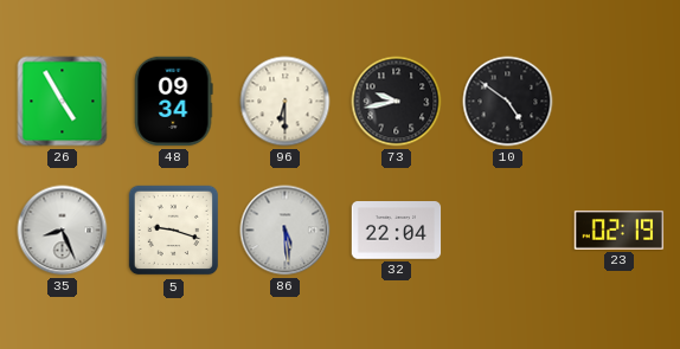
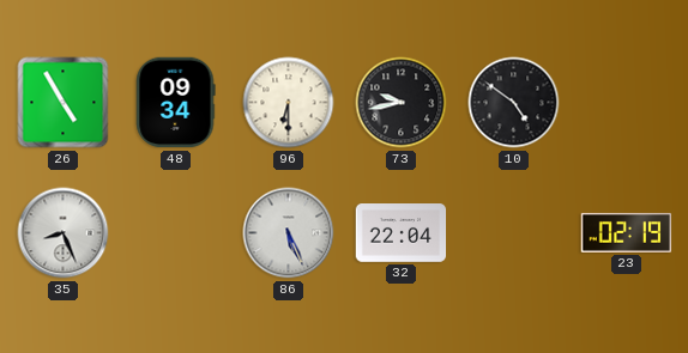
5: 9:18 -> none (174, 231)
86: 5:29 -> 5:26 (289, 233)
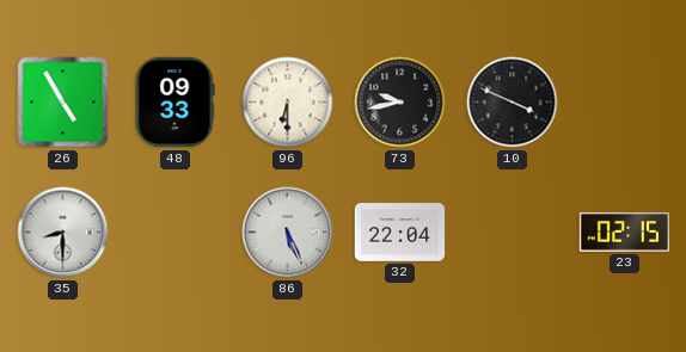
48: 09:34 -> 09:33 (174, 103)
10: 4:51 -> 3:49 (513, 103)
35: 8:26 -> 8:30 (63, 233)
23: 02:19 -> 02:15 (625, 231)
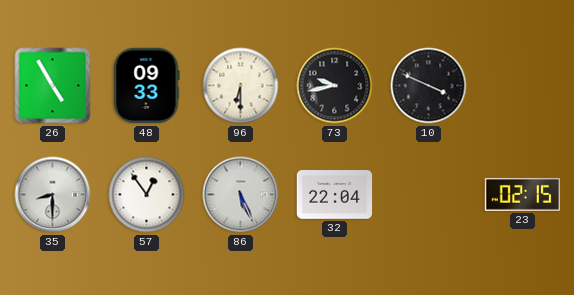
57: none -> 12:54 (147, 195)
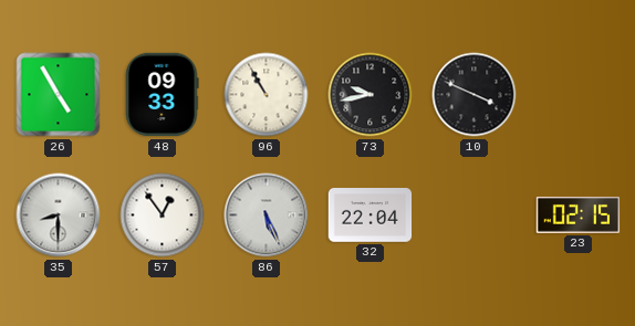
96: 6:30 -> 10:55 (267, 95)
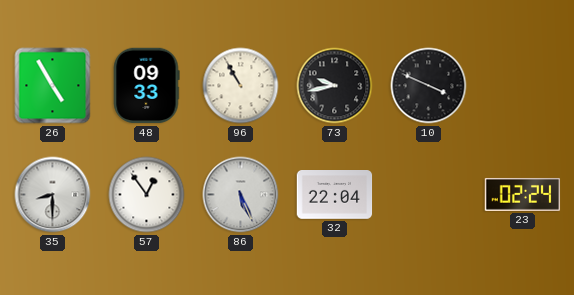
23: 02:15 -> 02:24 (523, 194)
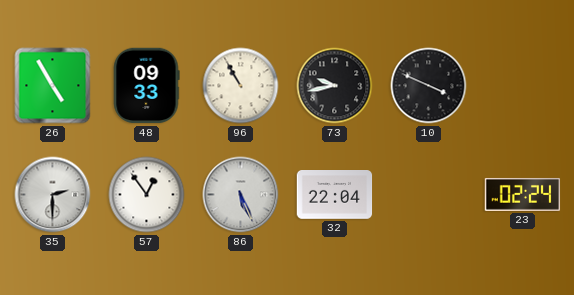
35: 8:30 -> 2:30 (53, 195)
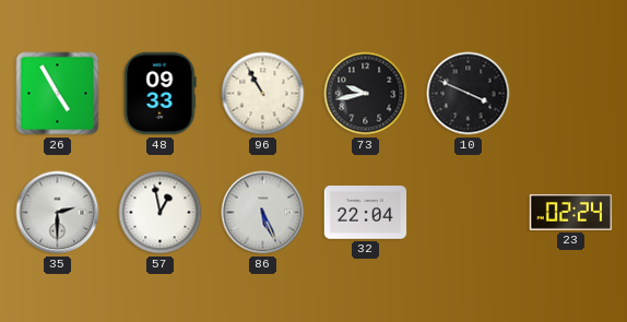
57: 12:54 -> 12:58 (161, 213)
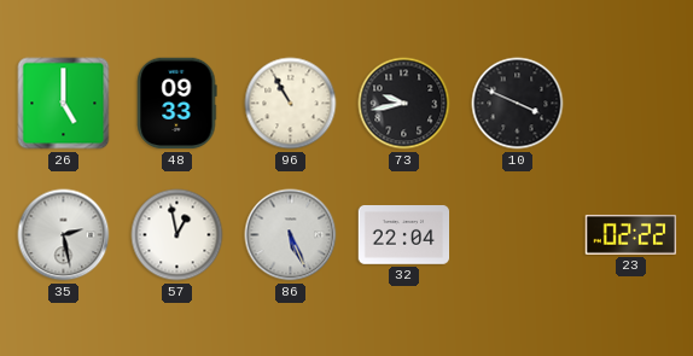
26: 4:55 -> 5:00 (64, 104)
35: 2:30 -> 2:28 (64, 235)
23: 02:24 -> 02:22 (631, 234)
